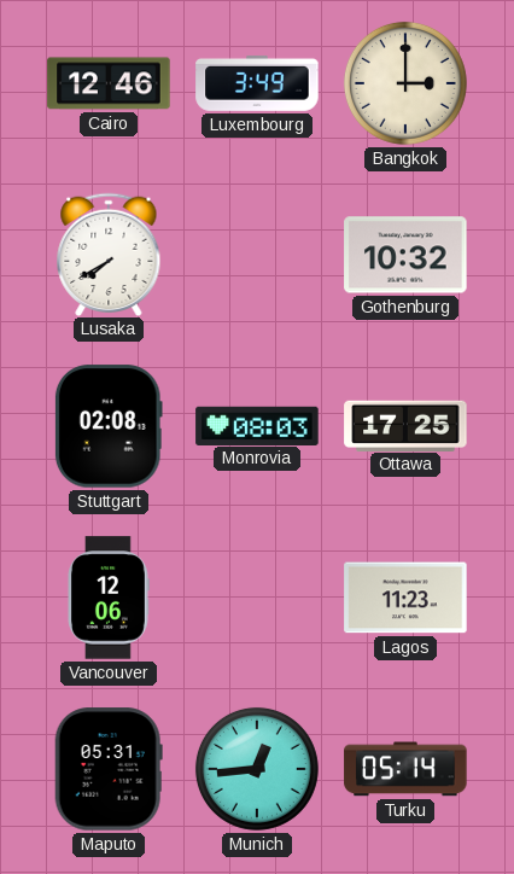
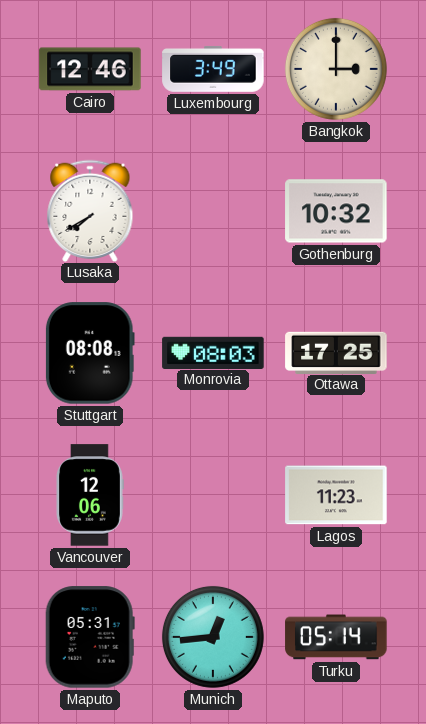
Stuttgart: 02:08 -> 08:08 (90, 353)
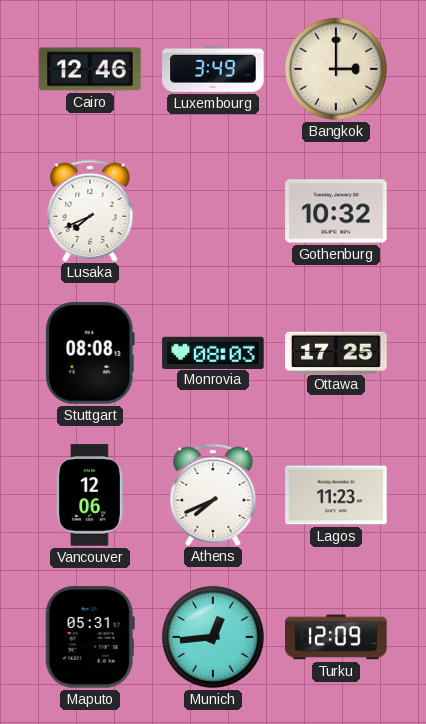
Lusaka: 7:40 -> 7:41 (90, 210)
Athens: none -> 7:41 (213, 494)
Turku: 05:14 -> 12:09 (336, 637)
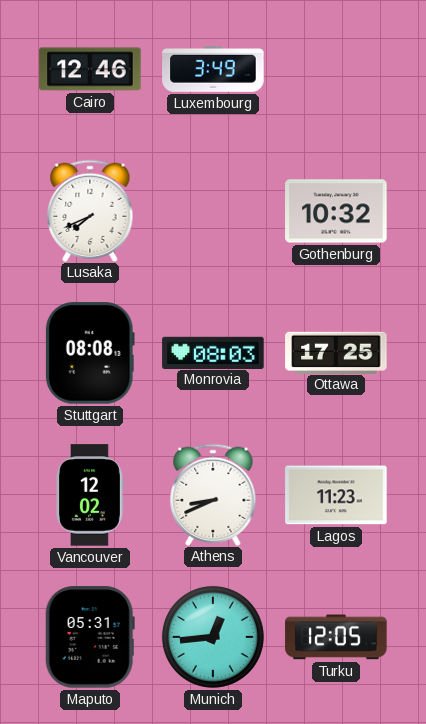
Bangkok: 3:00 -> none (336, 69)
Vancouver: 12:06 -> 12:02 (90, 495)
Athens: 7:41 -> 8:41 (213, 494)
Turku: 12:09 -> 12:05 (336, 637)
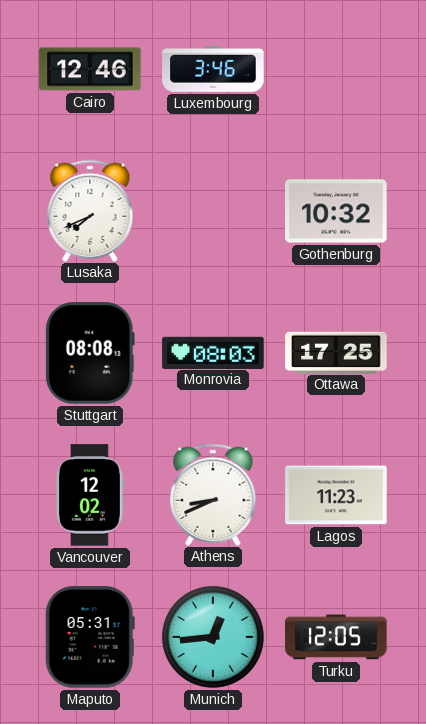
Luxembourg: 3:49 -> 3:46 (213, 69)
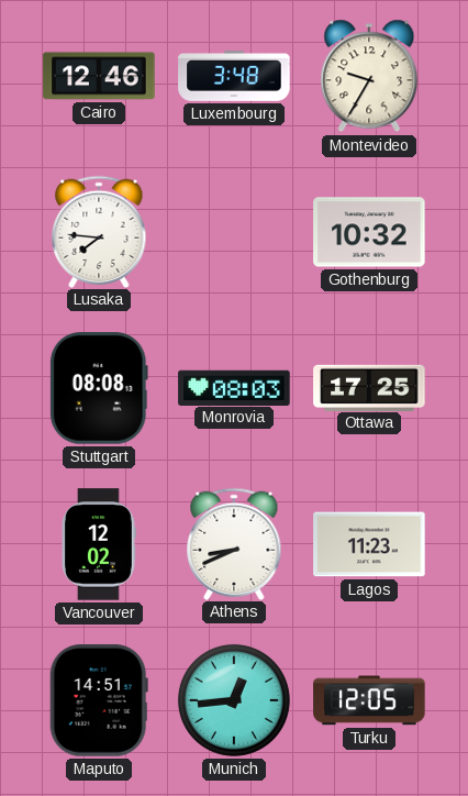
Luxembourg: 3:46 -> 3:48 (234, 76)
Montevideo: none -> 9:35 (369, 76)
Lusaka: 7:41 -> 7:46 (99, 231)
Maputo: 05:31 -> 14:51 (99, 700)
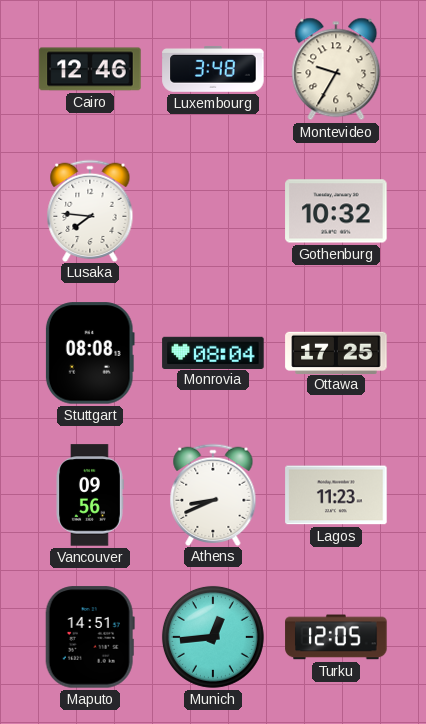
Monrovia: 08:03 -> 08:04 (213, 352)
Vancouver: 12:02 -> 09:56 (90, 495)
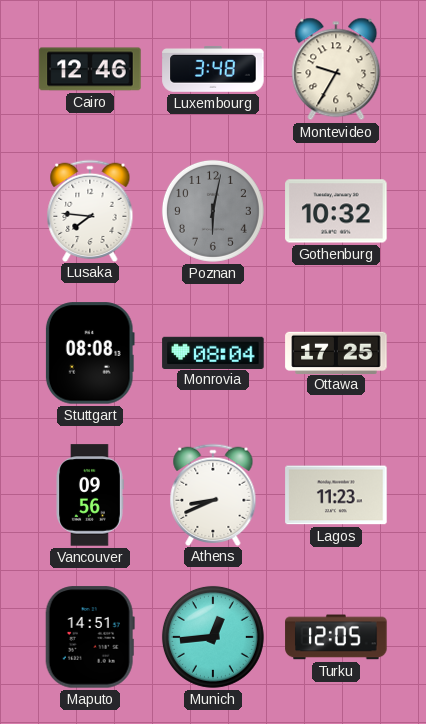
Poznan: none -> 6:02 (213, 211)
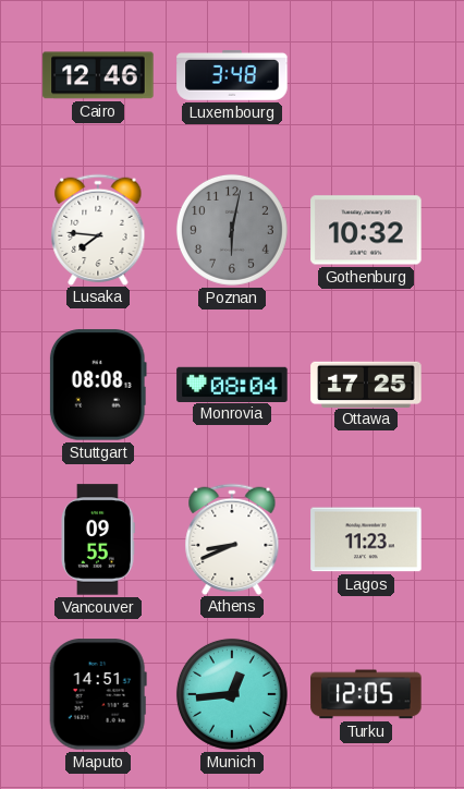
Montevideo: 9:35 -> none (336, 69)
Vancouver: 09:56 -> 09:55 (98, 539)
